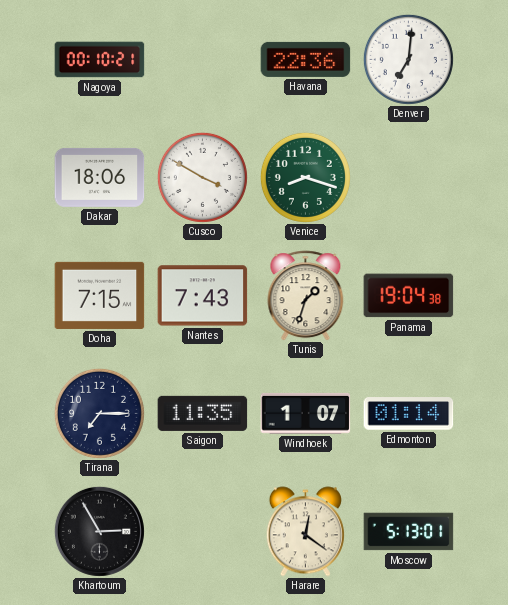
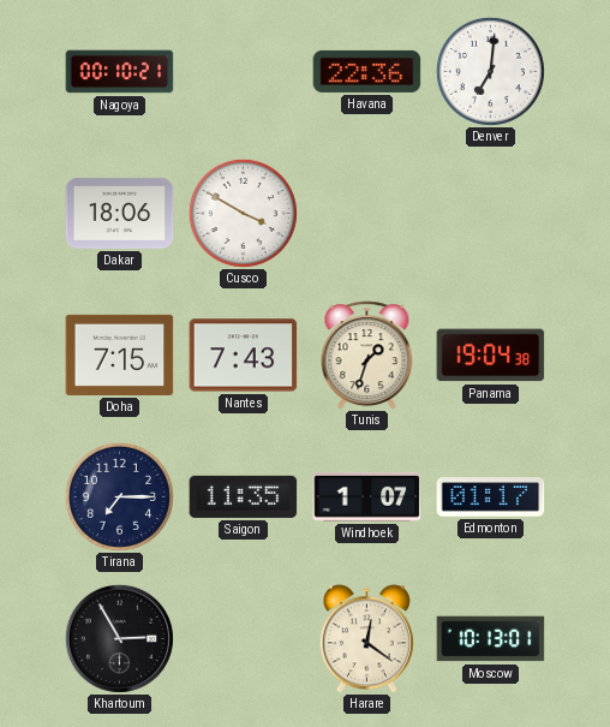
Venice: 8:18 -> none (305, 177)
Edmonton: 01:14 -> 01:17 (491, 497)
Moscow: 5:13 -> 10:13 (491, 639)
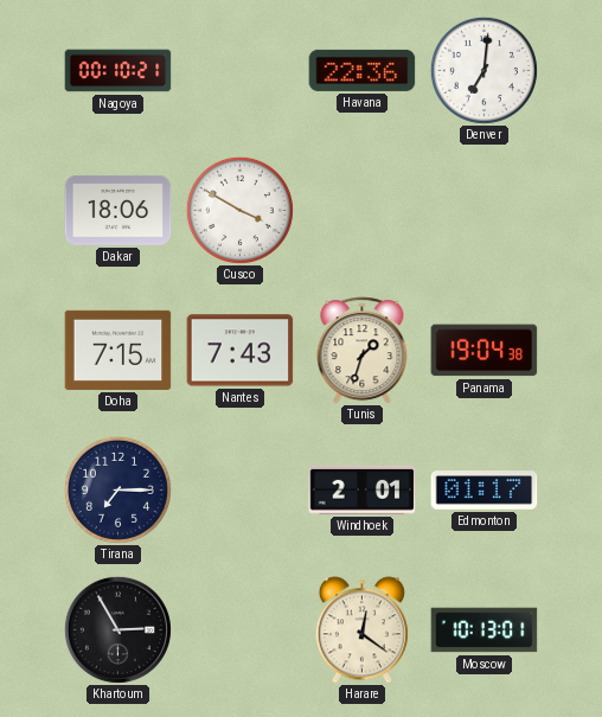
Saigon: 11:35 -> none (244, 496)
Windhoek: 1:07 -> 2:01 (363, 489)
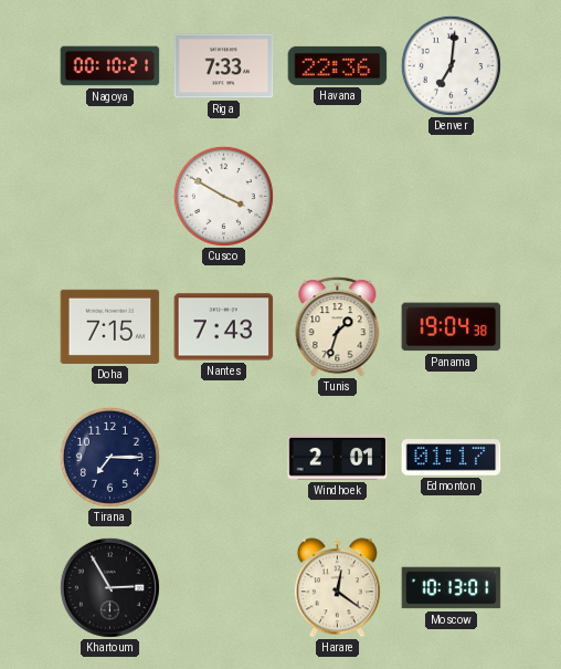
Riga: none -> 7:33 (224, 66)
Dakar: 18:06 -> none (119, 210)
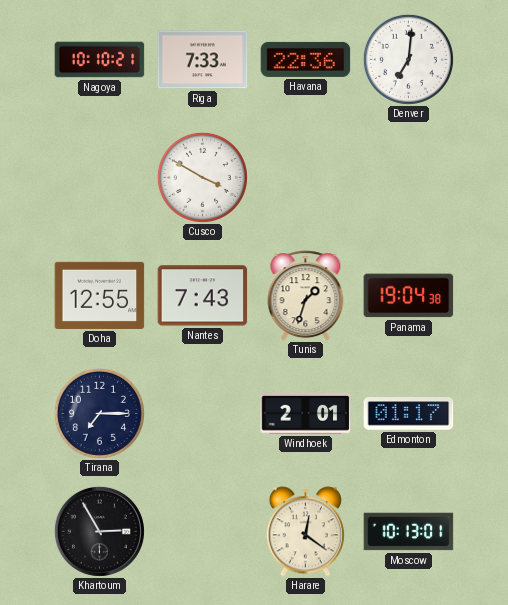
Nagoya: 00:10 -> 10:10 (100, 60)
Doha: 7:15 -> 12:55 (100, 295)
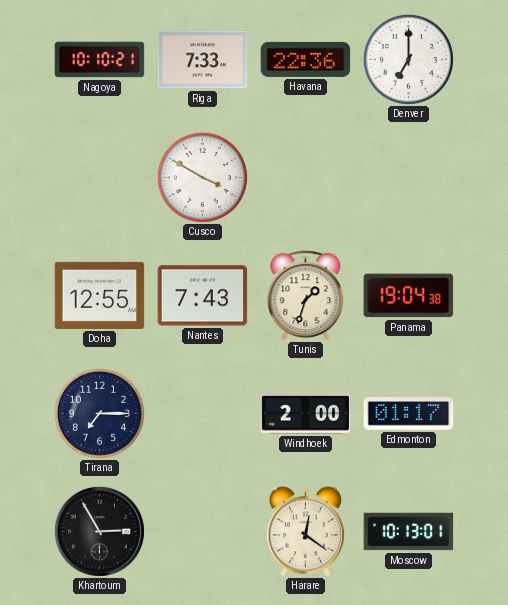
Denver: 7:01 -> 7:00 (408, 59)
Windhoek: 2:01 -> 2:00 (306, 413)
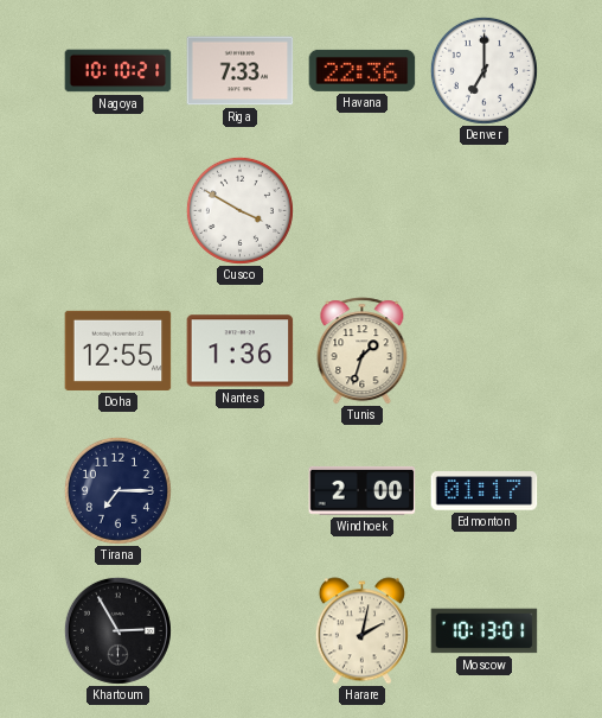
Nantes: 7:43 -> 1:36 (241, 351)
Panama: 19:04 -> none (409, 296)
Harare: 12:21 -> 2:02 (361, 631)
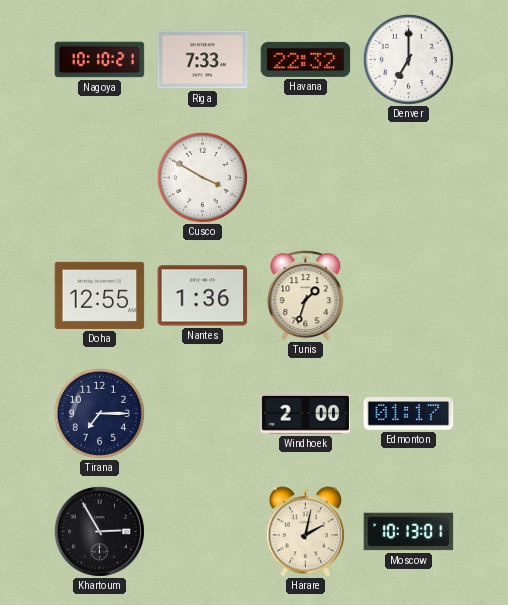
Havana: 22:36 -> 22:32 (306, 59)
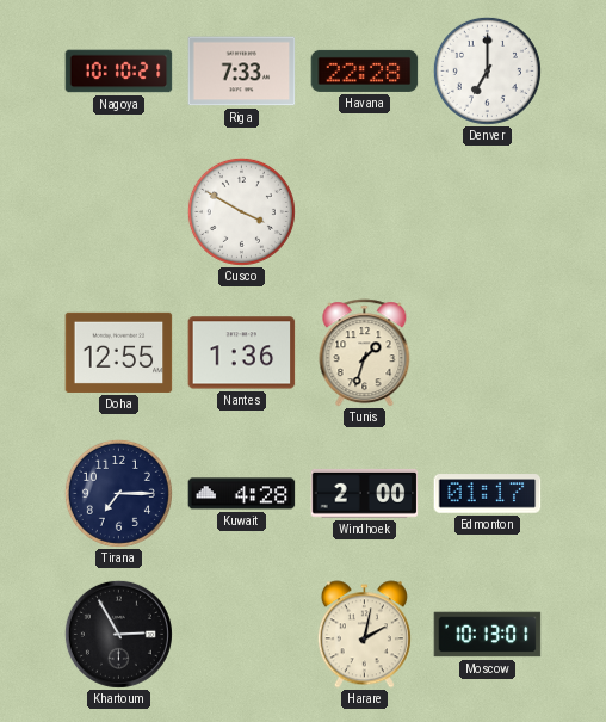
Havana: 22:32 -> 22:28 (365, 70)
Kuwait: none -> 4:28 (242, 494)
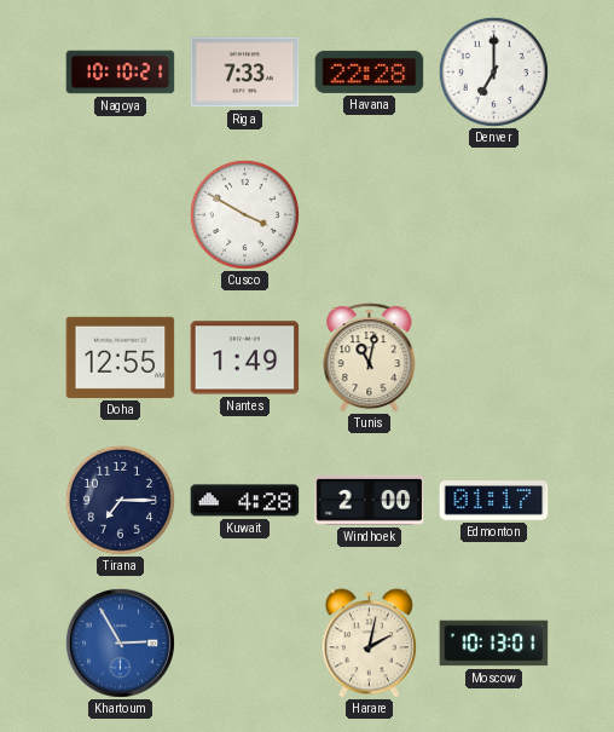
Nantes: 1:36 -> 1:49 (245, 358)
Tunis: 1:33 -> 11:02 (370, 358)
Khartoum dial: black -> blue (120, 642)
